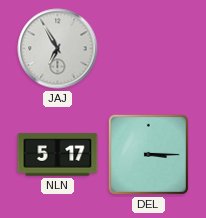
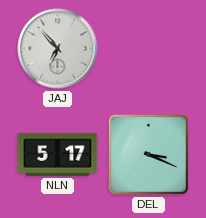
JAJ: 6:55 -> 6:53 (58, 49)
DEL: 3:15 -> 3:19 (148, 154)
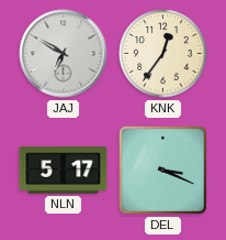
JAJ: 6:53 -> 6:50 (64, 54)
KNK: none -> 12:36 (163, 54)
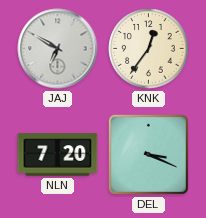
NLN: 5:17 -> 7:20 (58, 155)
